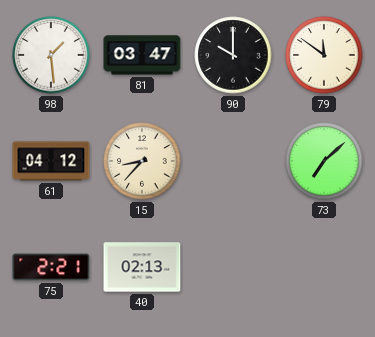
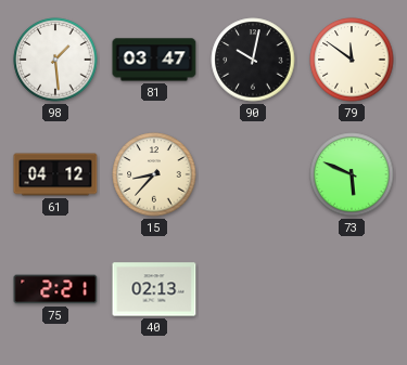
90: 10:00 -> 10:02 (253, 60)
73: 7:08 -> 5:49 (352, 174)
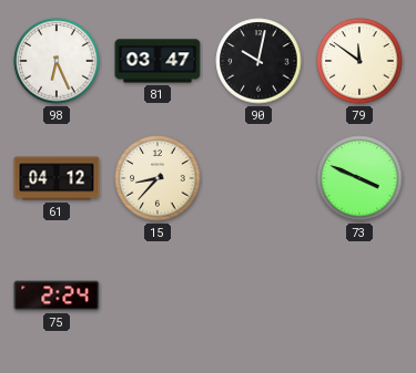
98: 1:29 -> 6:26 (57, 61)
73: 5:49 -> 3:49 (359, 178)
75: 2:21 -> 2:24 (57, 296)
40: 02:13 -> none (154, 289)
